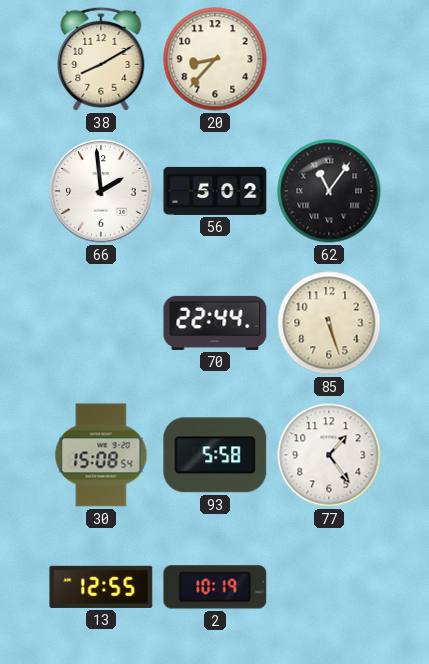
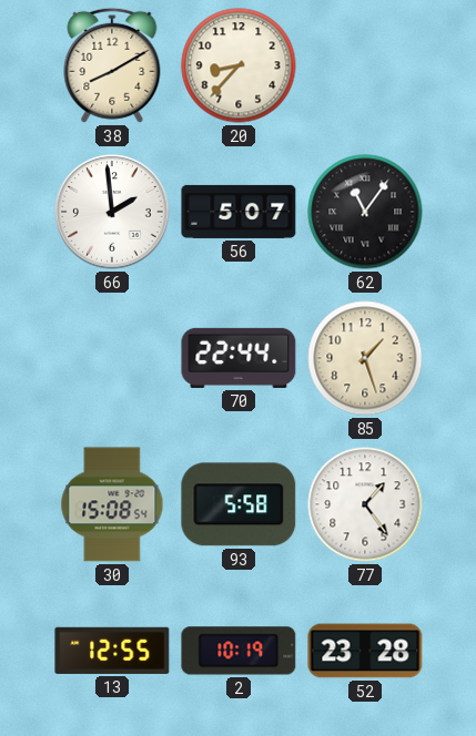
56: 5:02 -> 5:07 (239, 212)
85: 5:27 -> 1:27 (365, 358)
52: none -> 23:28 (365, 651)
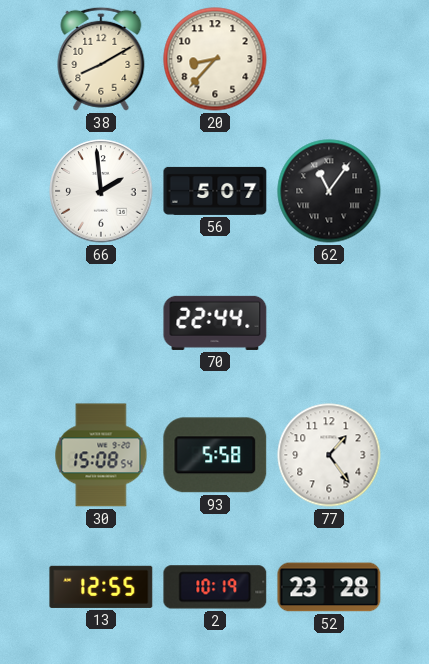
85: 1:27 -> none (365, 358)
